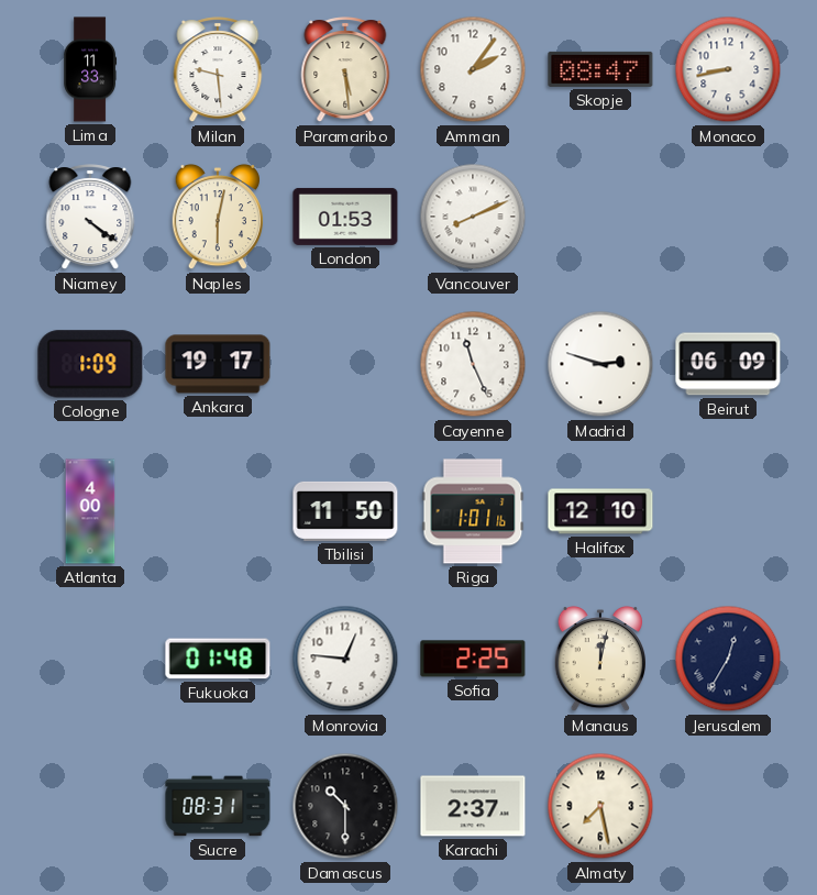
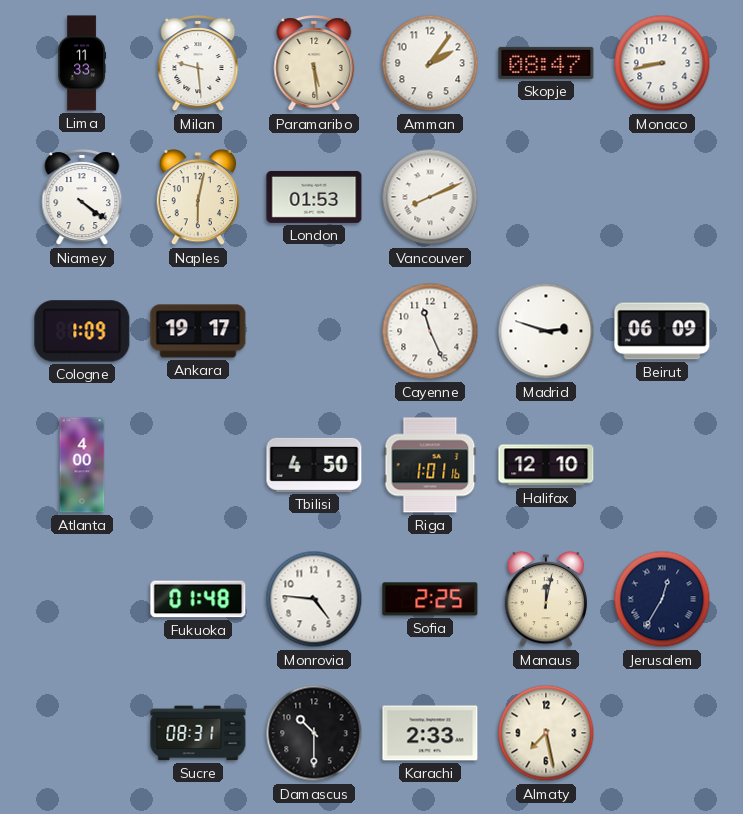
Tbilisi: 11:50 -> 4:50 (314, 465)
Monrovia: 12:46 -> 4:46 (314, 599)
Karachi: 2:37 -> 2:33 (430, 733)
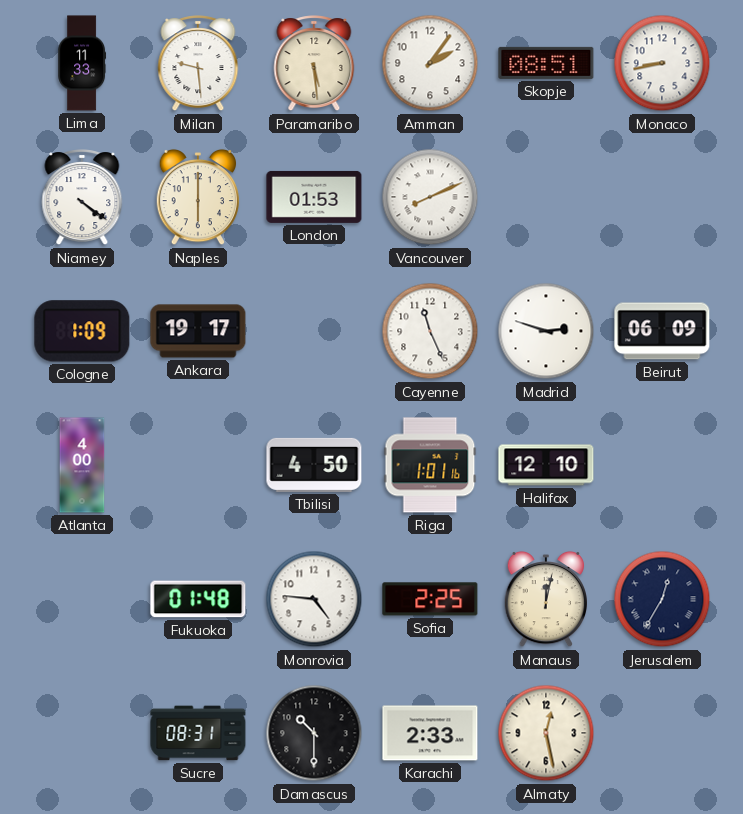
Skopje: 08:47 -> 08:51 (546, 63)
Naples: 6:02 -> 6:00 (198, 197)
Almaty: 7:28 -> 12:28 (546, 733)
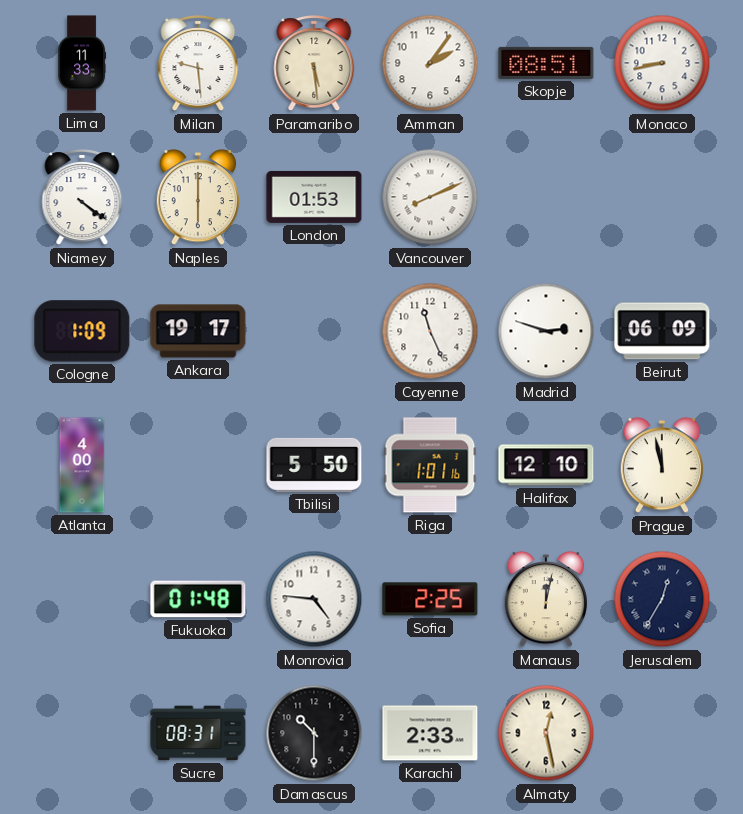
Tbilisi: 4:50 -> 5:50 (314, 465)
Prague: none -> 11:58 (662, 465)
